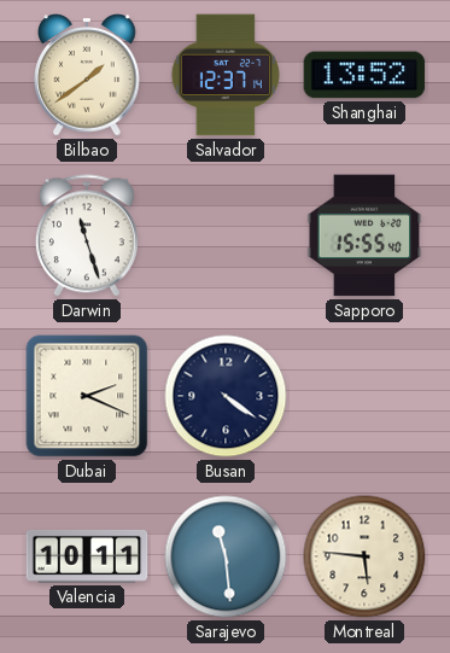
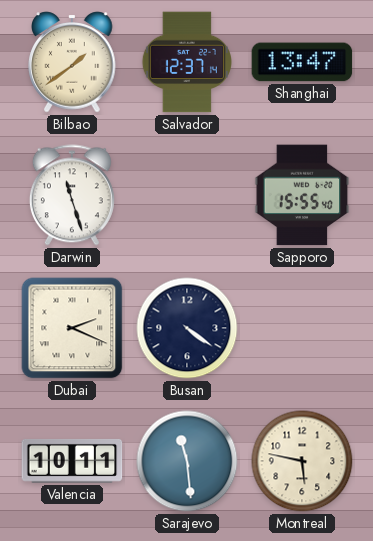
Shanghai: 13:52 -> 13:47 (302, 62)
Montreal: 5:46 -> 5:47 (302, 461)
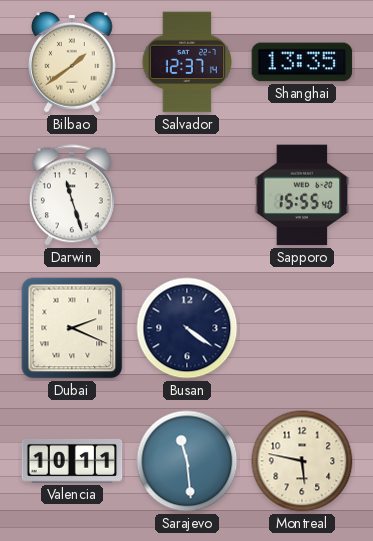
Shanghai: 13:47 -> 13:35 (302, 62)
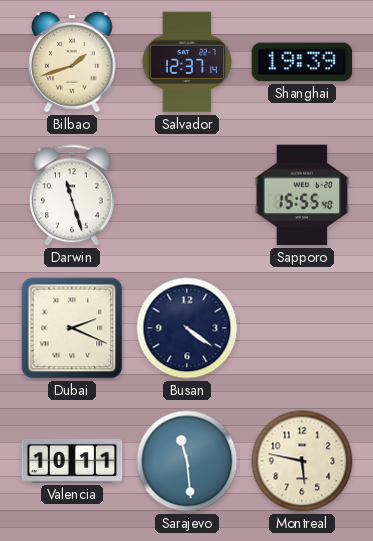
Bilbao: 1:39 -> 1:42 (72, 62)
Shanghai: 13:35 -> 19:39 (302, 62)
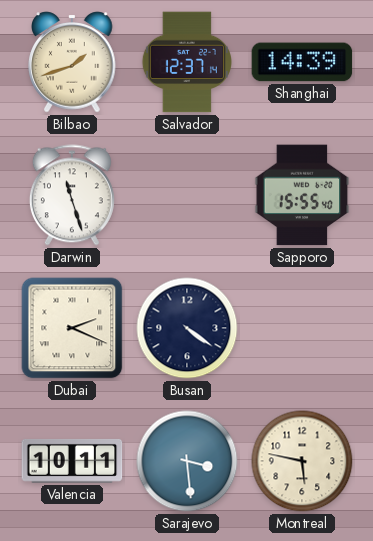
Shanghai: 19:39 -> 14:39 (302, 62)
Sarajevo: 11:29 -> 3:29 (187, 461)
